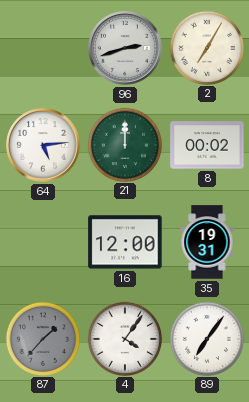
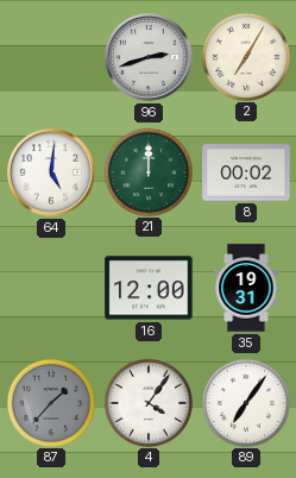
64: 5:14 -> 5:01 (52, 174)
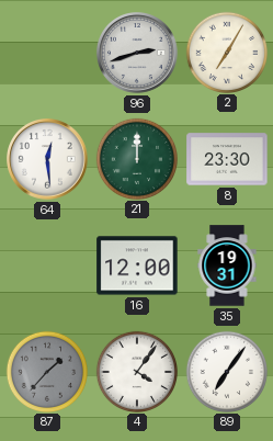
64: 5:01 -> 12:29 (48, 160)
8: 00:02 -> 23:30 (227, 159)
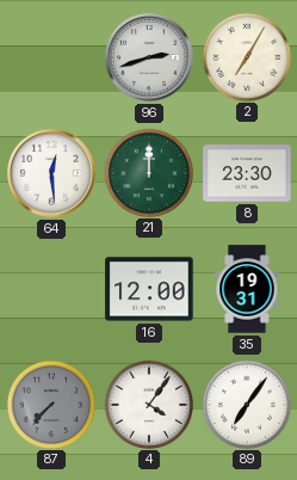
87: 1:37 -> 7:37 (50, 404)
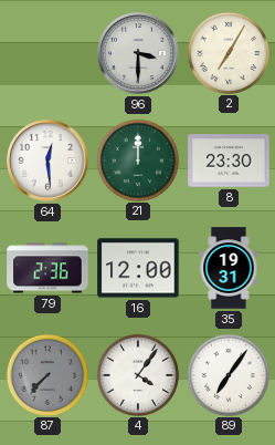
96: 2:42 -> 3:30 (139, 54)
79: none -> 2:36 (47, 268)
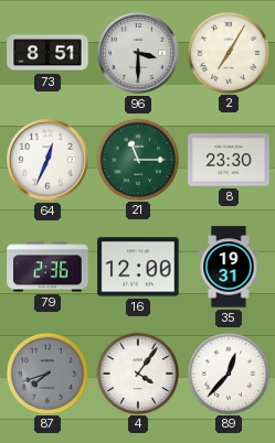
73: none -> 8:51 (47, 53)
64: 12:29 -> 12:34 (49, 161)
21: 12:00 -> 11:15 (137, 159)
87: 7:37 -> 7:42 (46, 372)
89: 7:06 -> 12:37 (228, 372)
